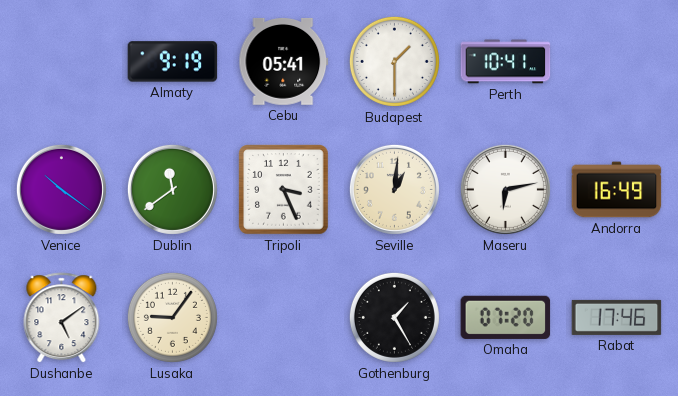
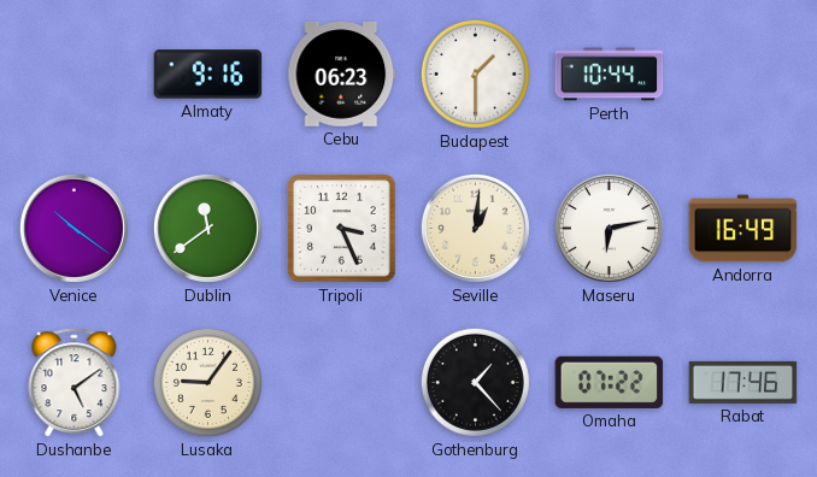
Almaty: 9:19 -> 9:16 (208, 75)
Cebu: 05:41 -> 06:23 (342, 73)
Perth: 10:41 -> 10:44 (610, 75)
Gothenburg: 1:25 -> 1:23 (475, 382)
Omaha: 07:20 -> 07:22 (610, 382)
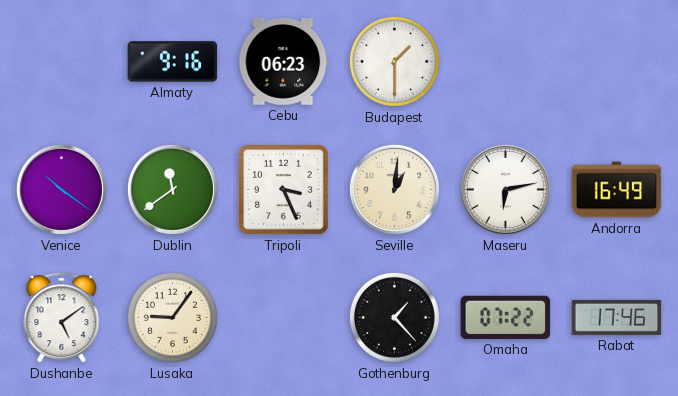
Perth: 10:44 -> none (610, 75)
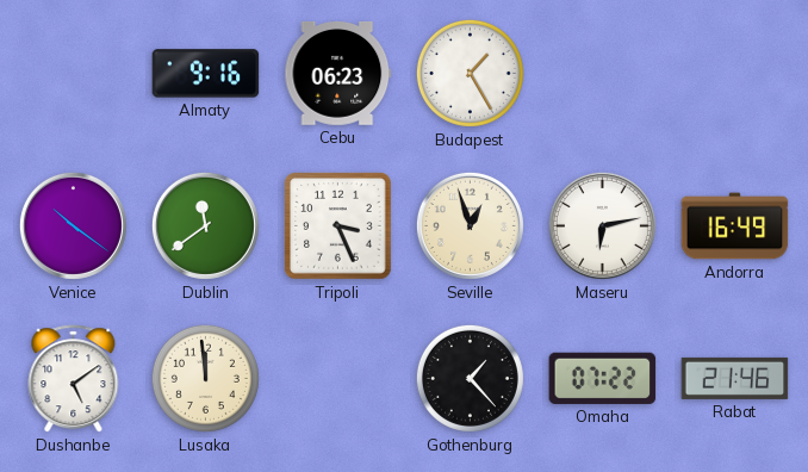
Budapest: 1:30 -> 1:25 (470, 73)
Seville: 1:01 -> 12:57 (470, 225)
Lusaka: 9:06 -> 11:59 (205, 378)
Rabat: 17:46 -> 21:46 (735, 378)
